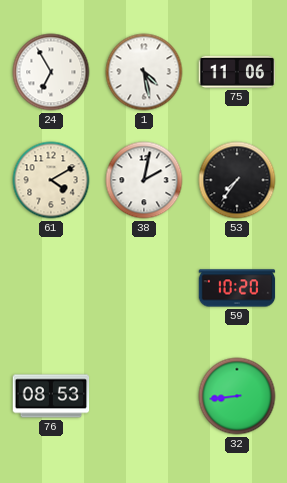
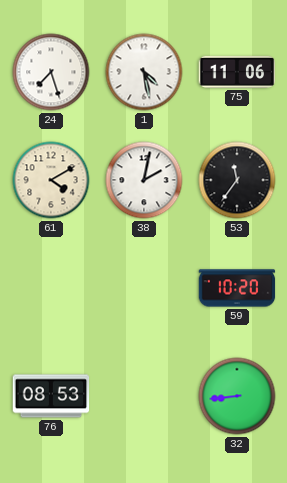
24: 6:55 -> 7:27 (51, 72)
53: 7:36 -> 11:36 (237, 180)
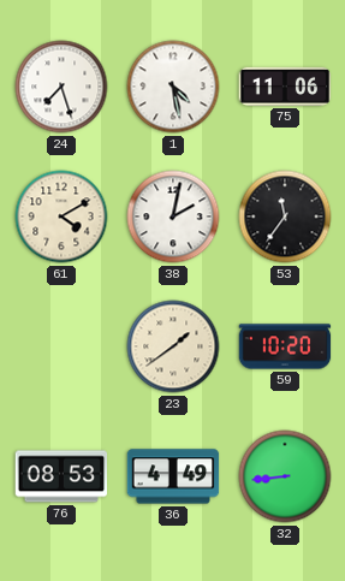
23: none -> 1:39 (173, 346)
36: none -> 4:49 (173, 476)
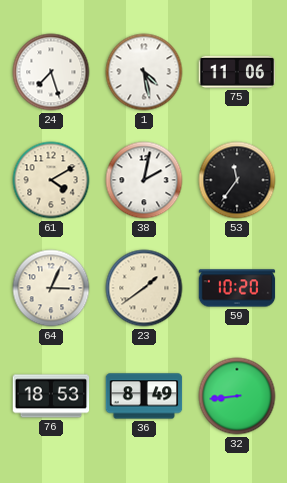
64: none -> 3:04 (51, 288)
76: 08:53 -> 18:53 (51, 396)
36: 4:49 -> 8:49 (144, 396)
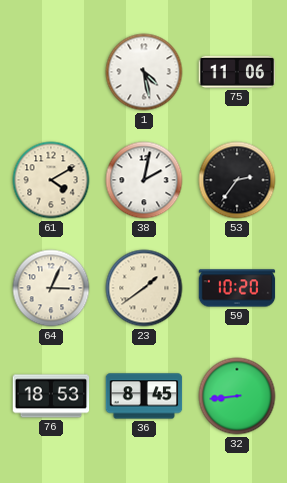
24: 7:27 -> none (51, 72)
53: 11:36 -> 2:36 (237, 180)
36: 8:49 -> 8:45 (144, 396)
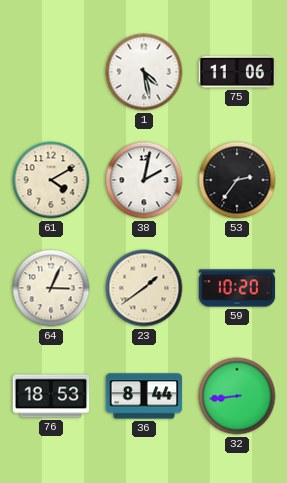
36: 8:45 -> 8:44 (144, 396)
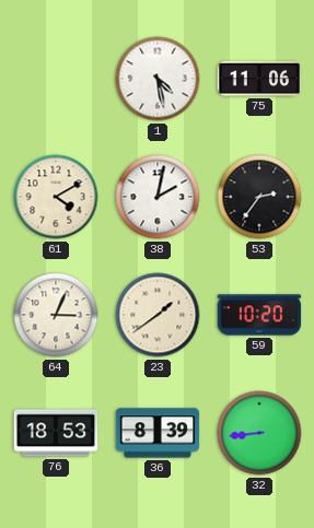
36: 8:44 -> 8:39 (158, 433)
